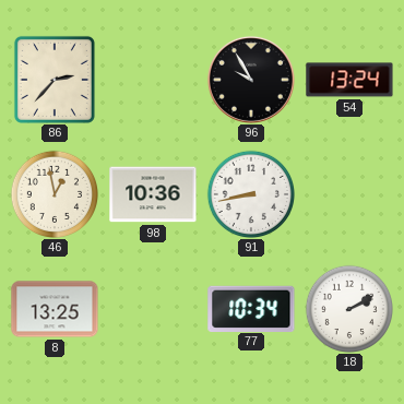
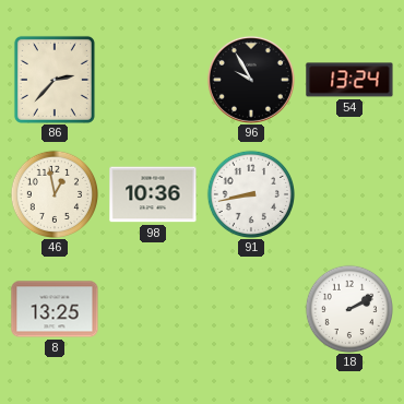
77: 10:34 -> none (251, 308)
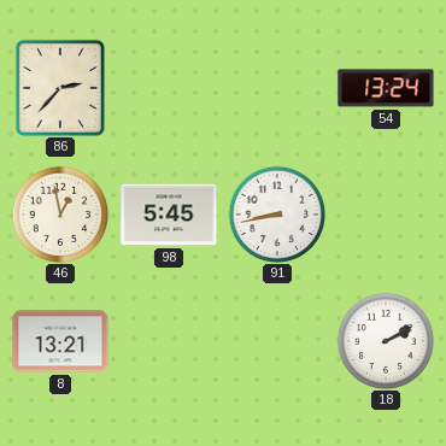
96: 9:55 -> none (251, 80)
98: 10:36 -> 5:45 (169, 215)
8: 13:25 -> 13:21 (60, 341)
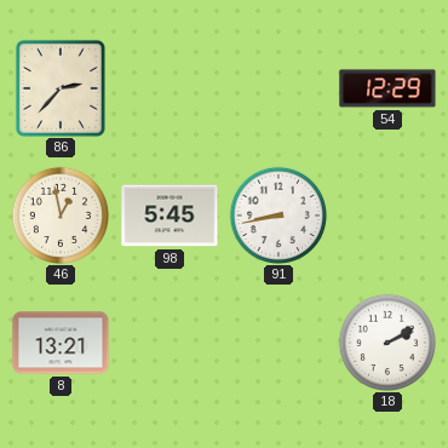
54: 13:24 -> 12:29 (387, 88)
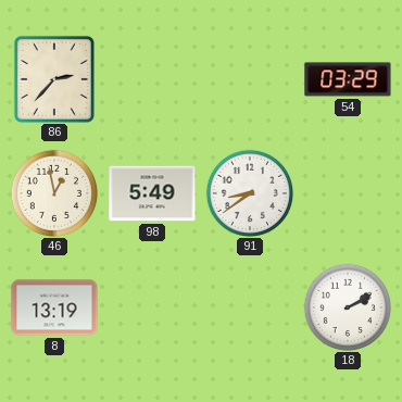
54: 12:29 -> 03:29 (348, 79)
98: 5:45 -> 5:49 (152, 193)
91: 8:43 -> 8:39 (249, 192)
8: 13:21 -> 13:19 (54, 307)
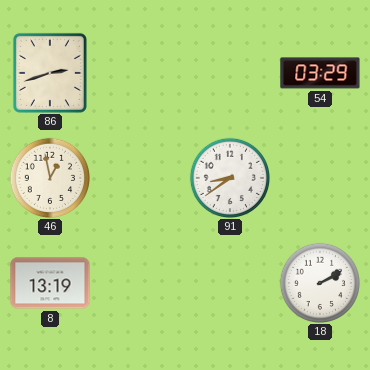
86: 2:37 -> 2:42 (50, 73)
98: 5:49 -> none (152, 193)
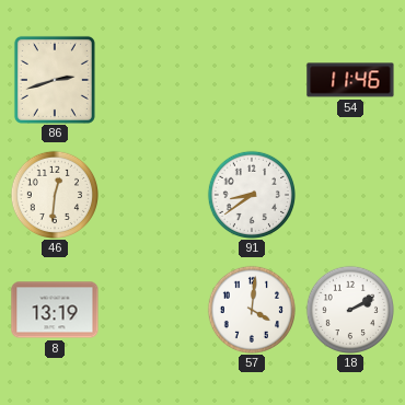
54: 03:29 -> 11:46 (350, 80)
46: 12:58 -> 12:31 (54, 194)
57: none -> 4:01 (251, 309)
